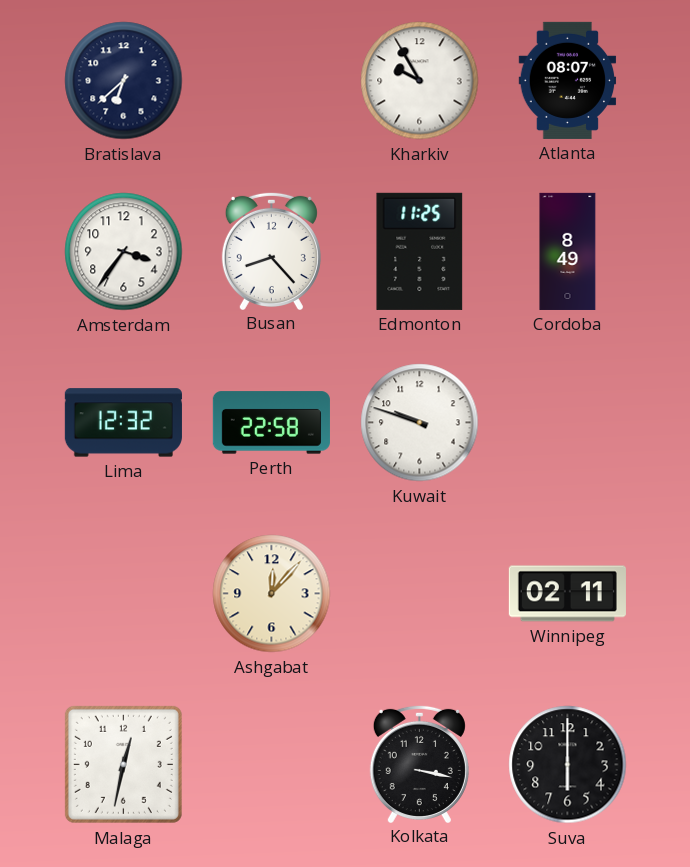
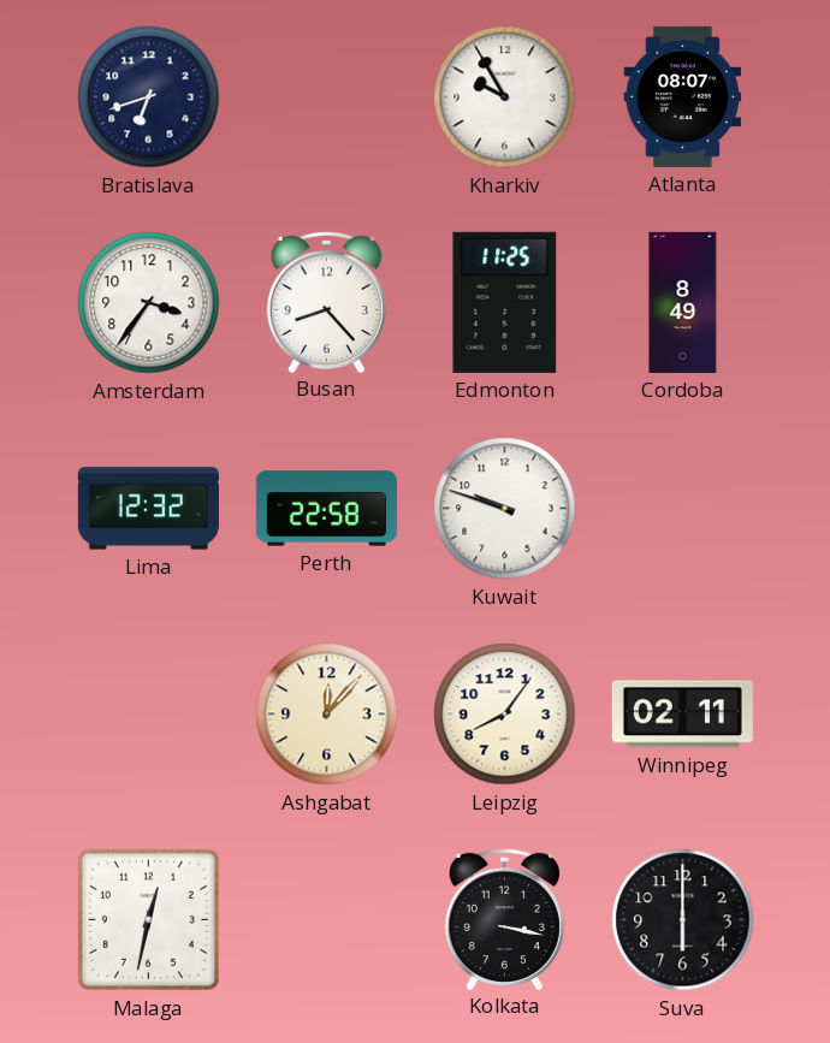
Bratislava: 6:38 -> 6:42 (149, 97)
Leipzig: none -> 8:06 (505, 715)
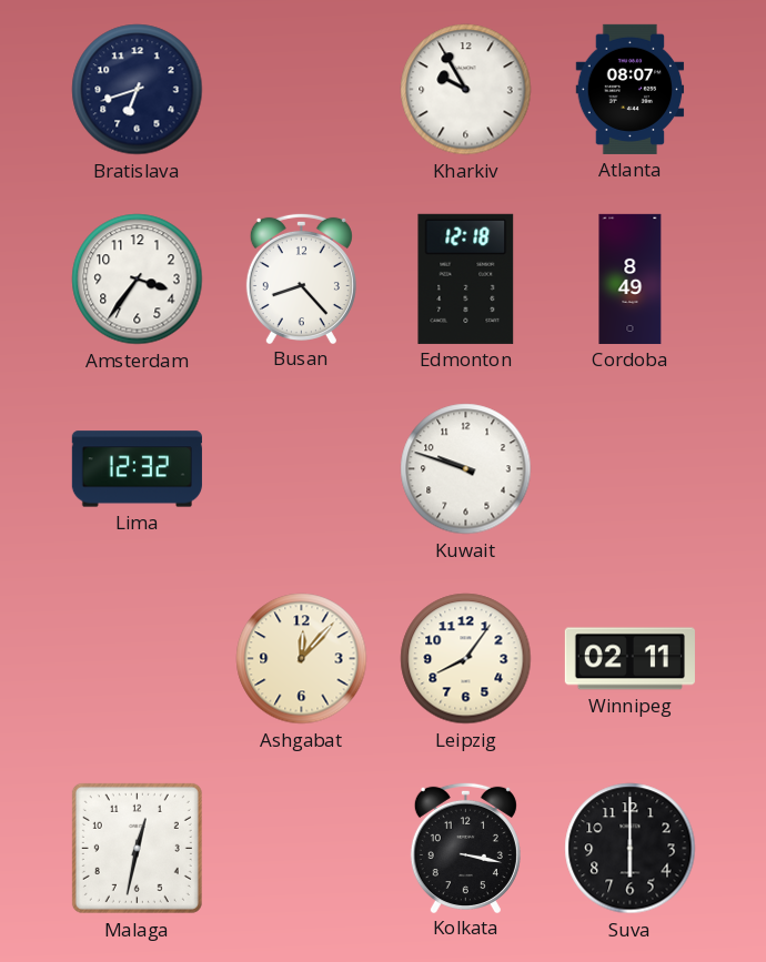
Edmonton: 11:25 -> 12:18 (466, 279)
Perth: 22:58 -> none (326, 509)
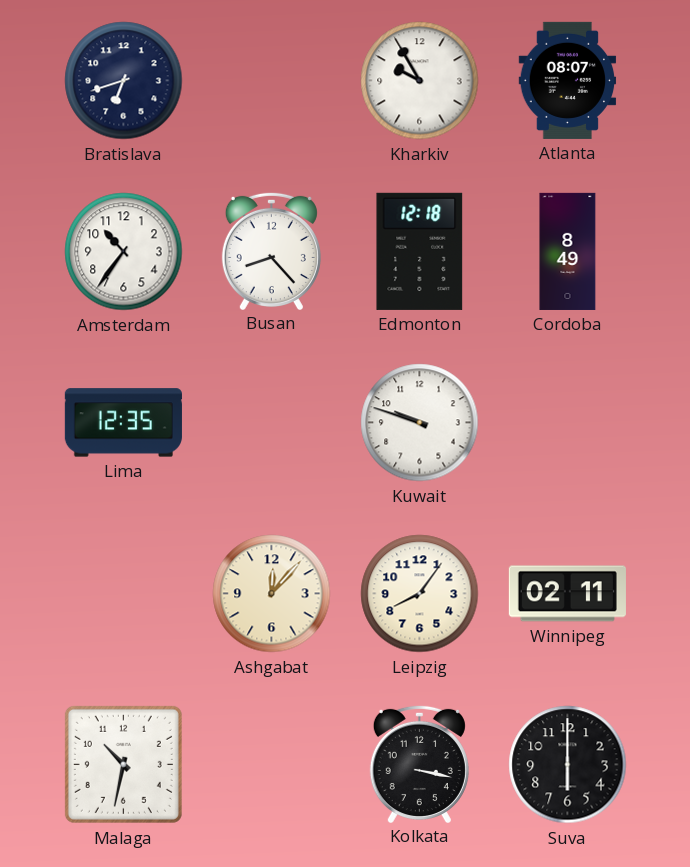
Amsterdam: 3:36 -> 10:36 (124, 252)
Lima: 12:32 -> 12:35 (123, 423)
Malaga: 12:32 -> 10:32 (123, 764)
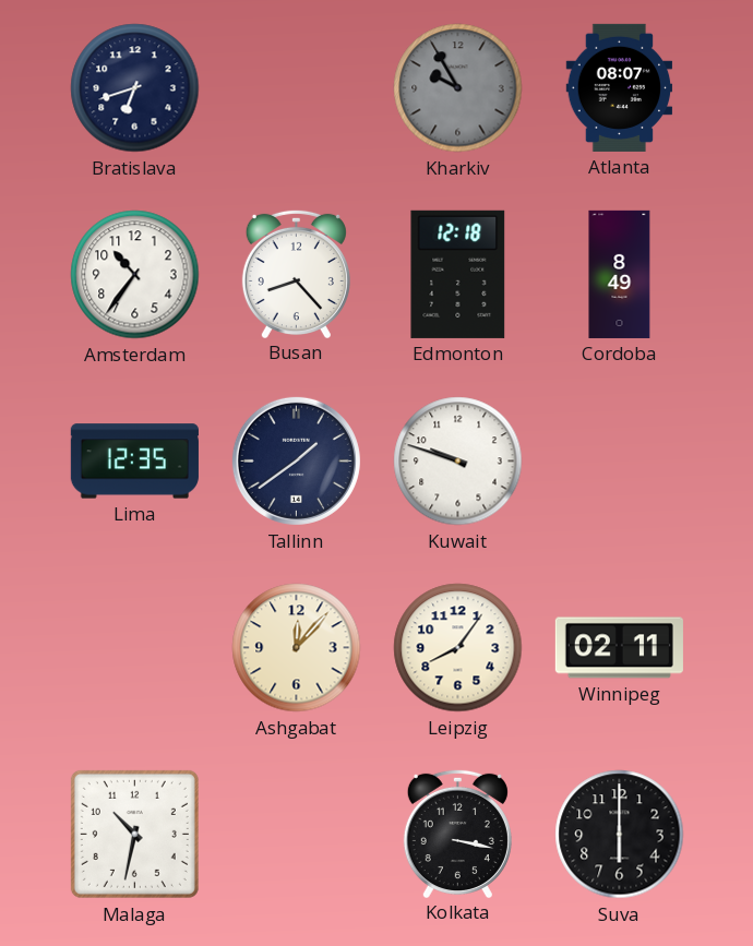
Kharkiv dial: white -> grey (458, 88)
Tallinn: none -> 1:39 (296, 460)
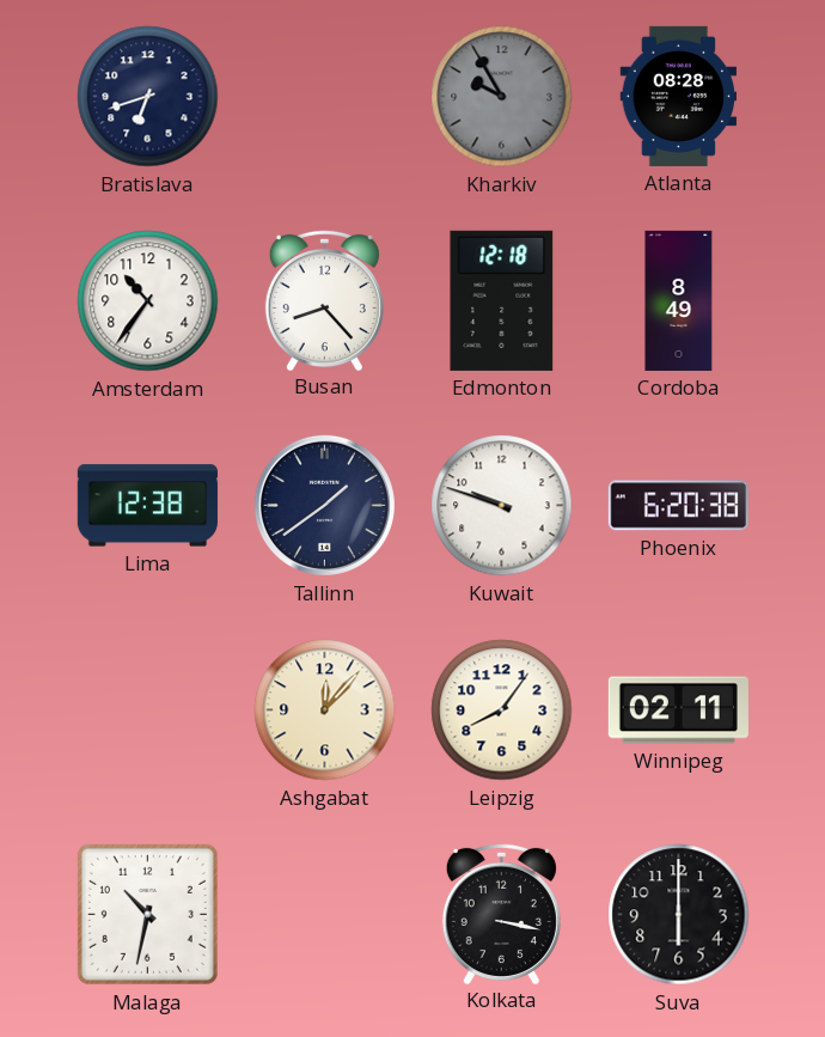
Atlanta: 08:07 -> 08:28 (679, 96)
Lima: 12:35 -> 12:38 (147, 506)
Phoenix: none -> 6:20 (678, 506)
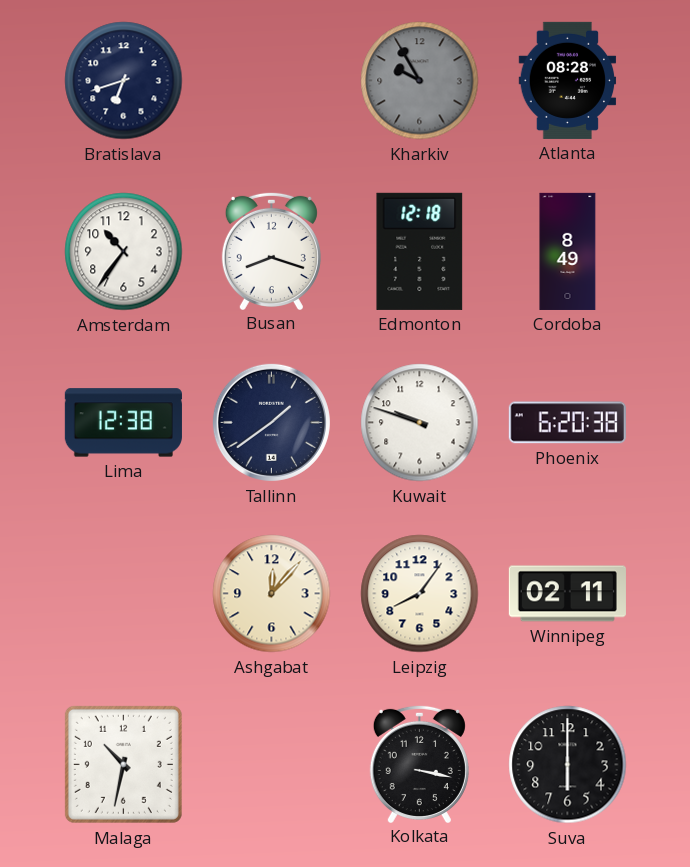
Busan: 8:23 -> 8:18 (271, 250)
